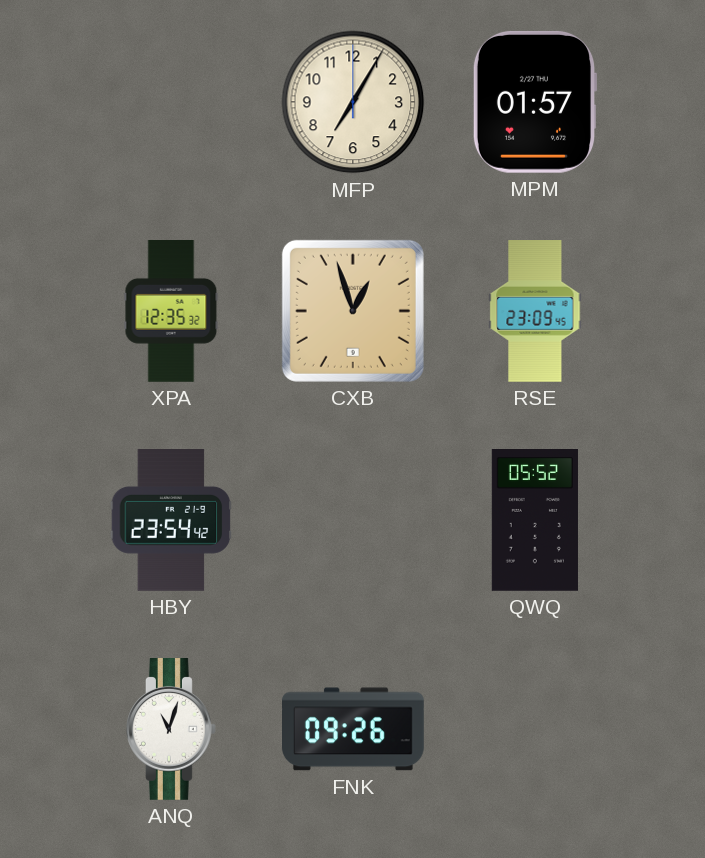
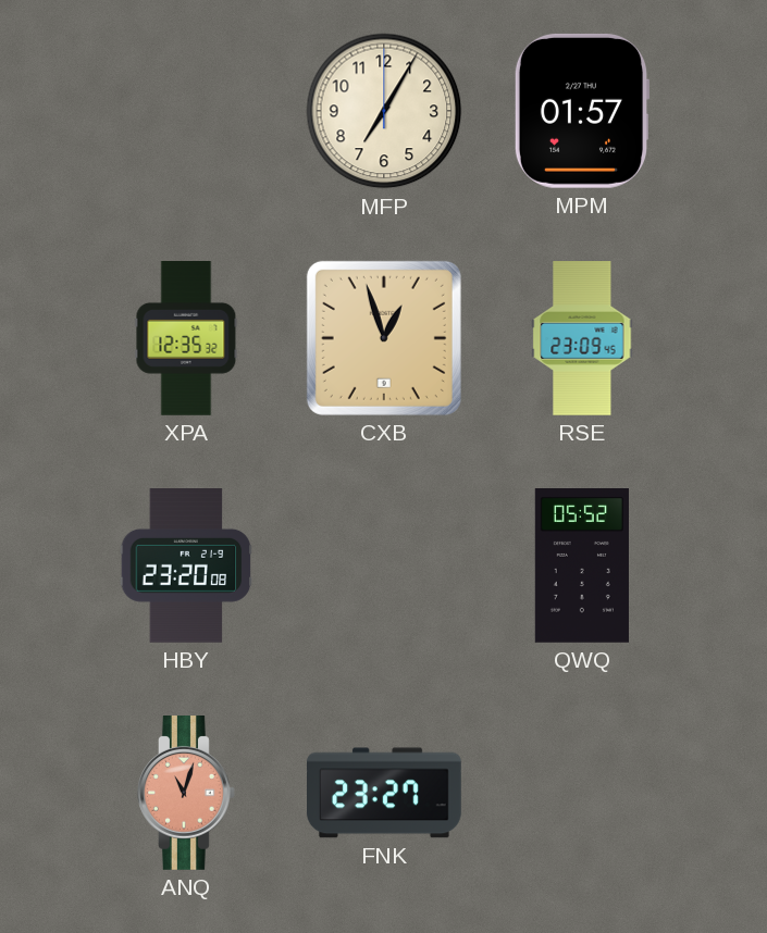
HBY: 23:54 -> 23:20 (186, 567)
ANQ dial: white -> salmon (187, 794)
FNK: 09:26 -> 23:27 (385, 793)
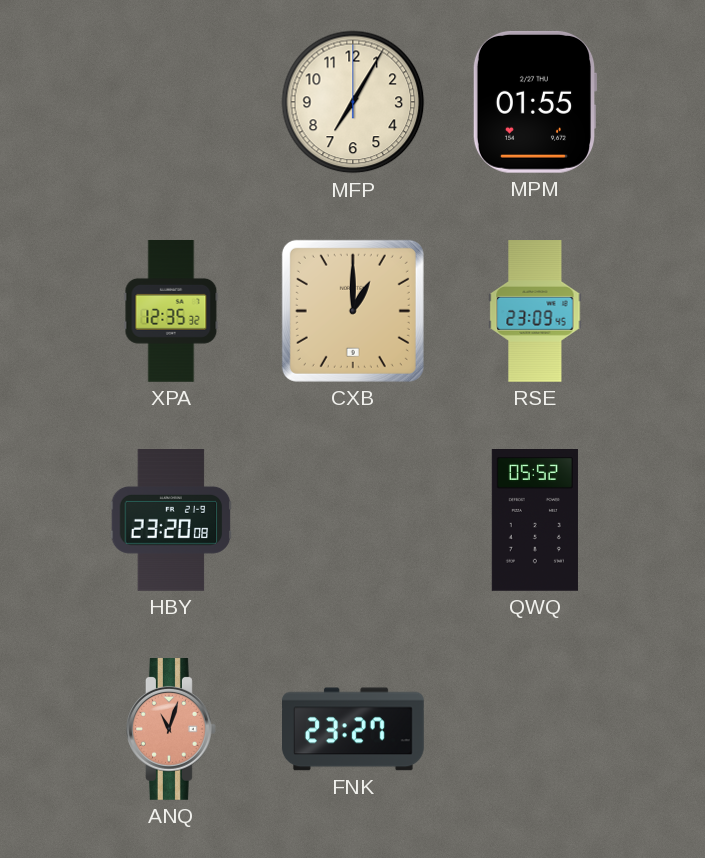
MPM: 01:57 -> 01:55 (534, 102)
CXB: 12:57 -> 1:00 (353, 311)
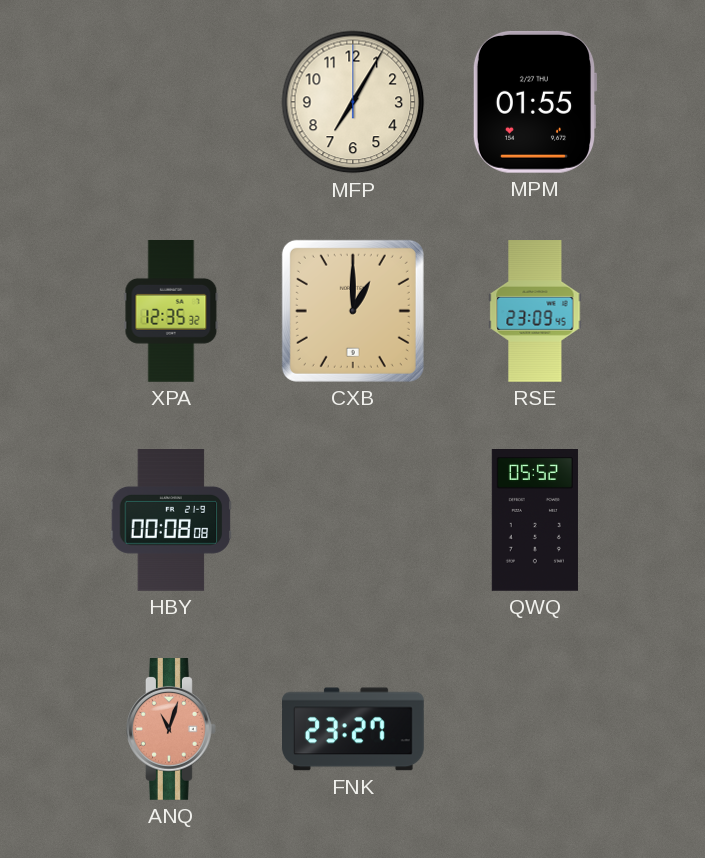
HBY: 23:20 -> 00:08 (171, 521)
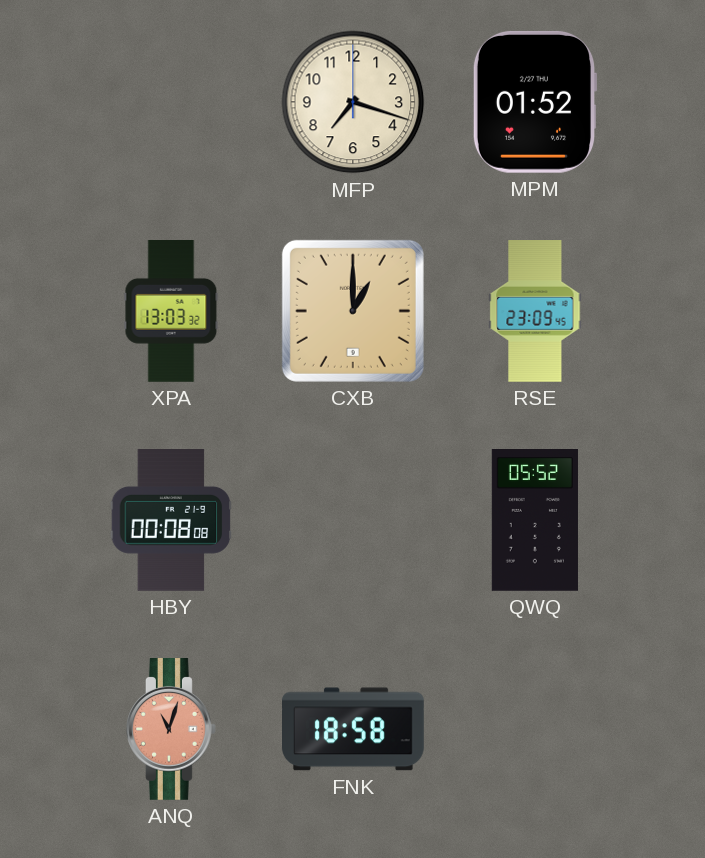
MFP: 7:05 -> 7:18 (353, 102)
MPM: 01:55 -> 01:52 (534, 102)
XPA: 12:35 -> 13:03 (171, 312)
FNK: 23:27 -> 18:58 (354, 729)
